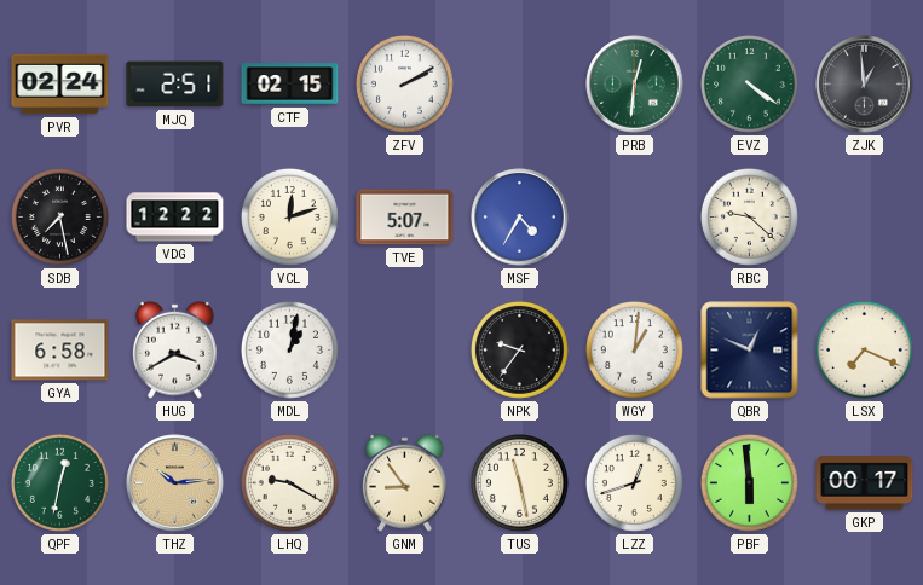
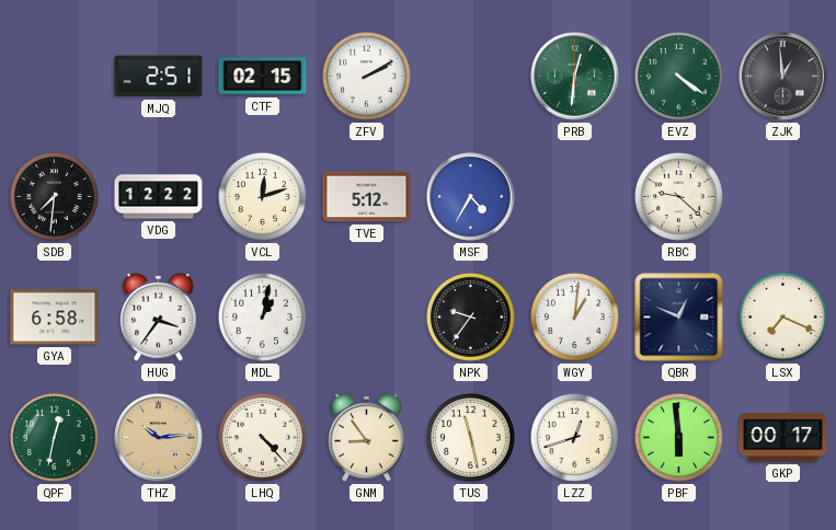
PVR: 02:24 -> none (60, 85)
SDB: 7:28 -> 7:31 (54, 196)
TVE: 5:07 -> 5:12 (367, 197)
HUG: 3:40 -> 3:36 (159, 316)
LHQ: 9:20 -> 4:23 (262, 437)
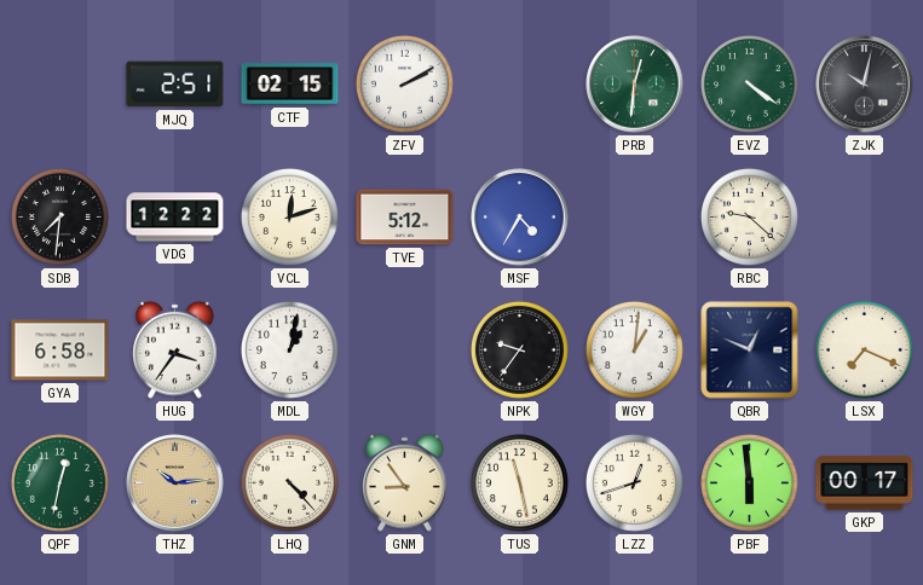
ZJK: 12:59 -> 10:02 (865, 85)
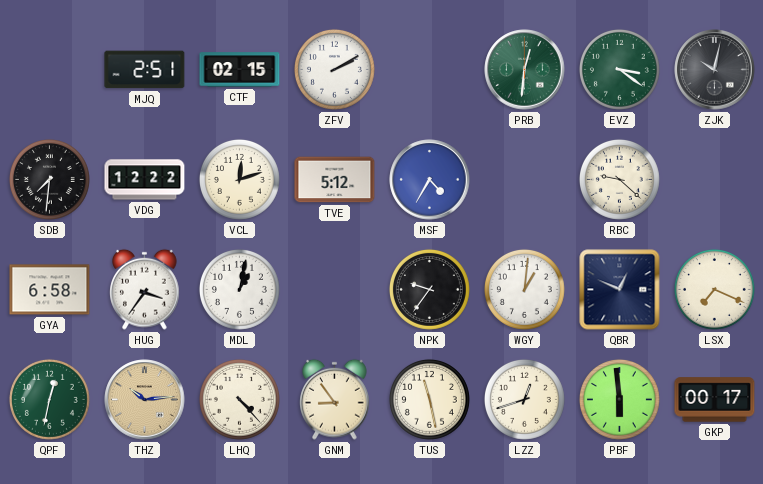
EVZ: 4:21 -> 3:21 (619, 69)
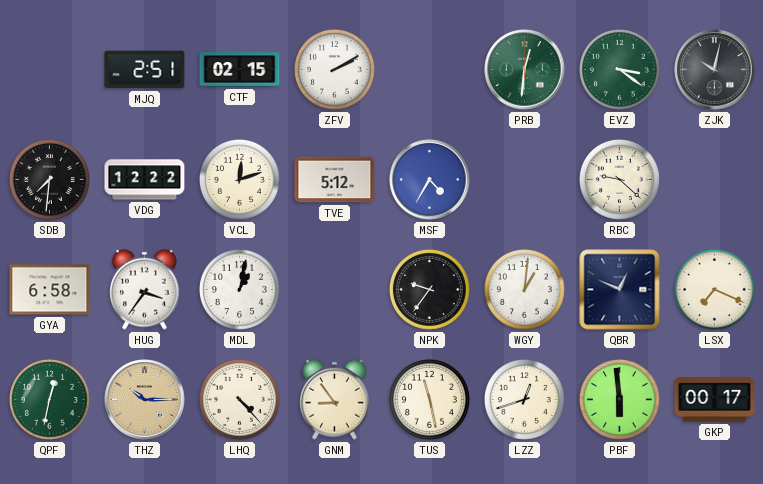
THZ: 10:14 -> 10:15 (145, 400)
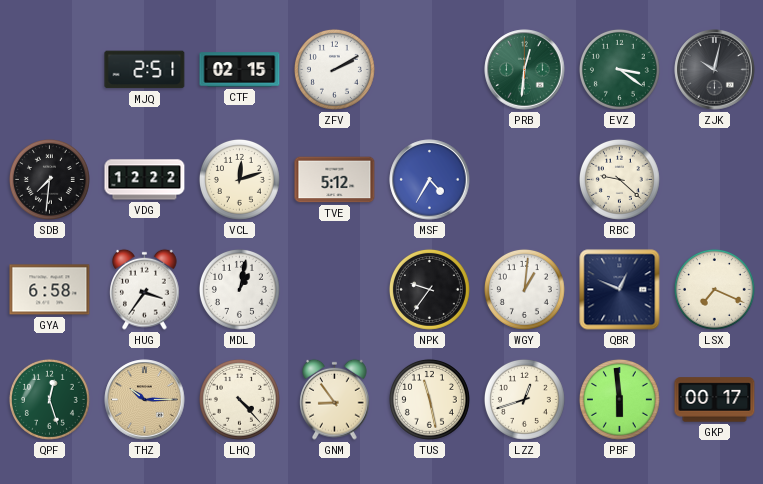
QPF: 12:32 -> 12:27 (49, 399)
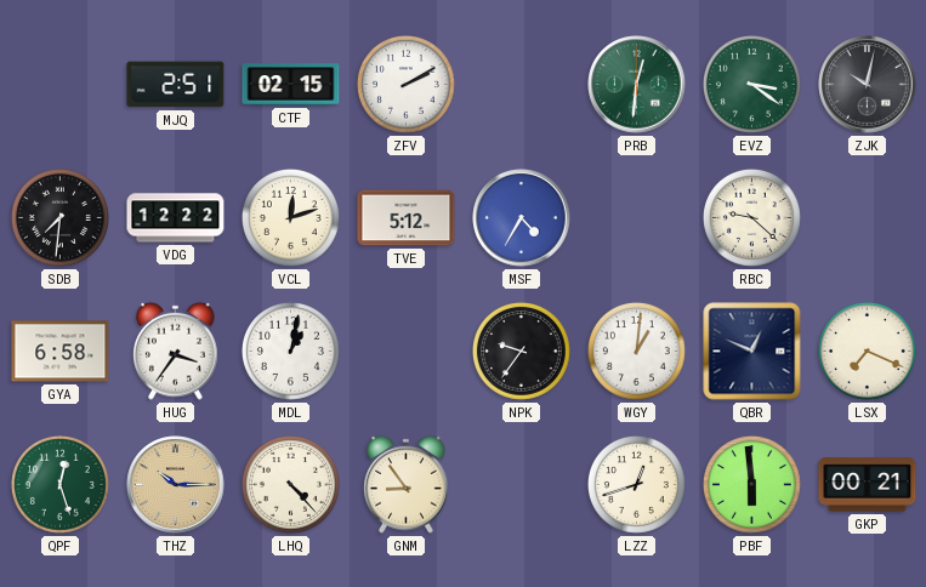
TUS: 11:28 -> none (429, 399)
GKP: 00:17 -> 00:21 (868, 485)
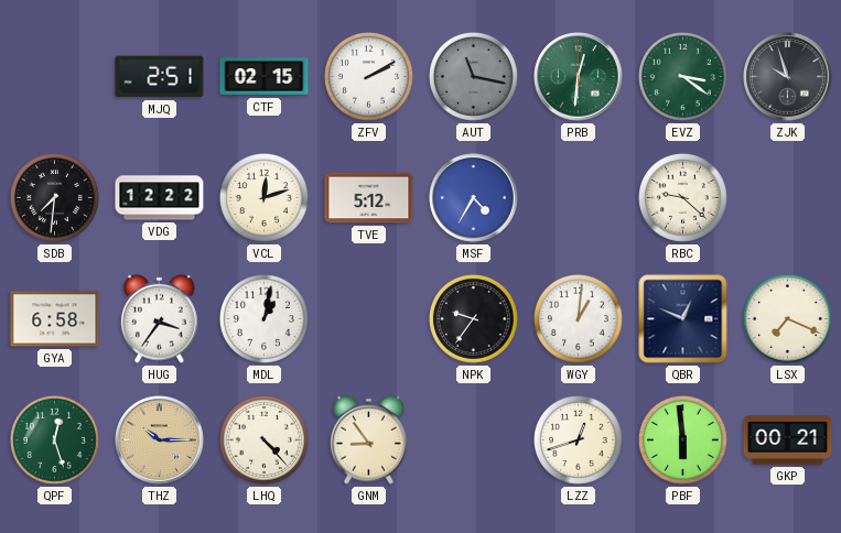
AUT: none -> 11:17 (473, 76)
ZJK: 10:02 -> 9:57 (788, 77)
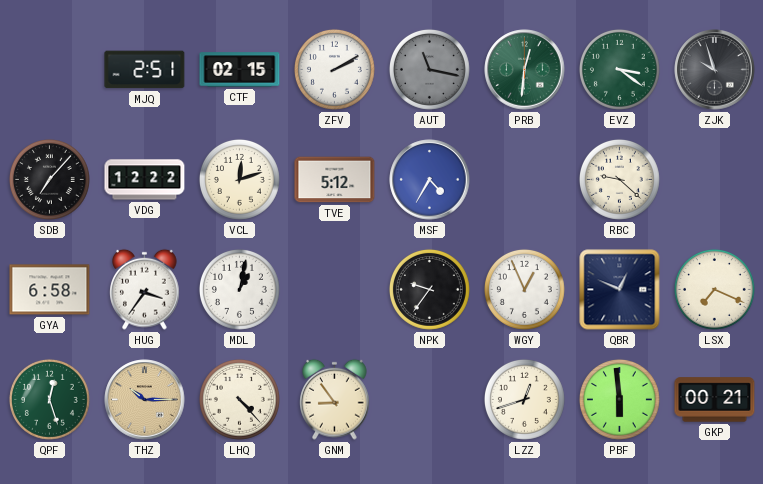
SDB: 7:31 -> 7:07 (49, 179)
WGY: 1:01 -> 12:56 (524, 289)
